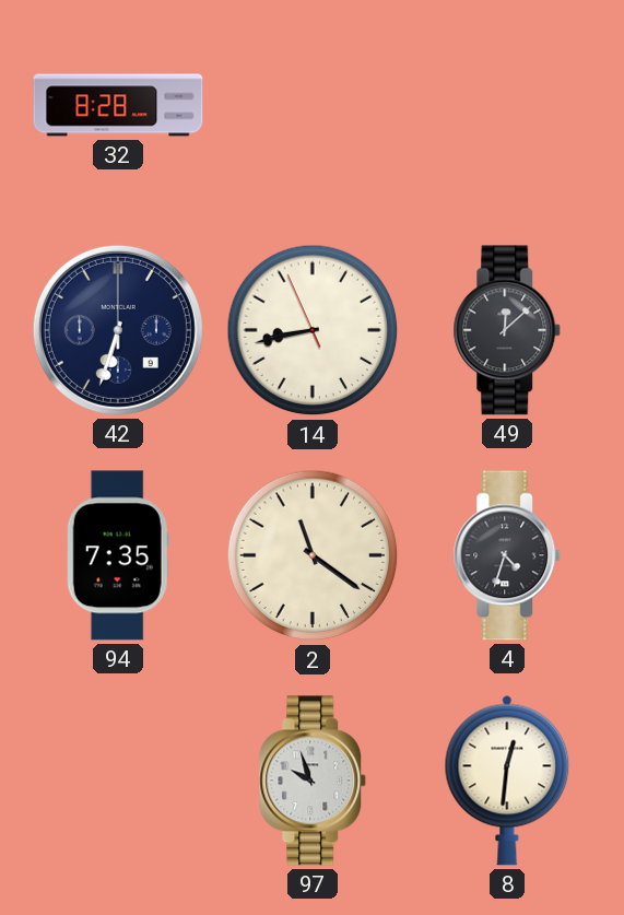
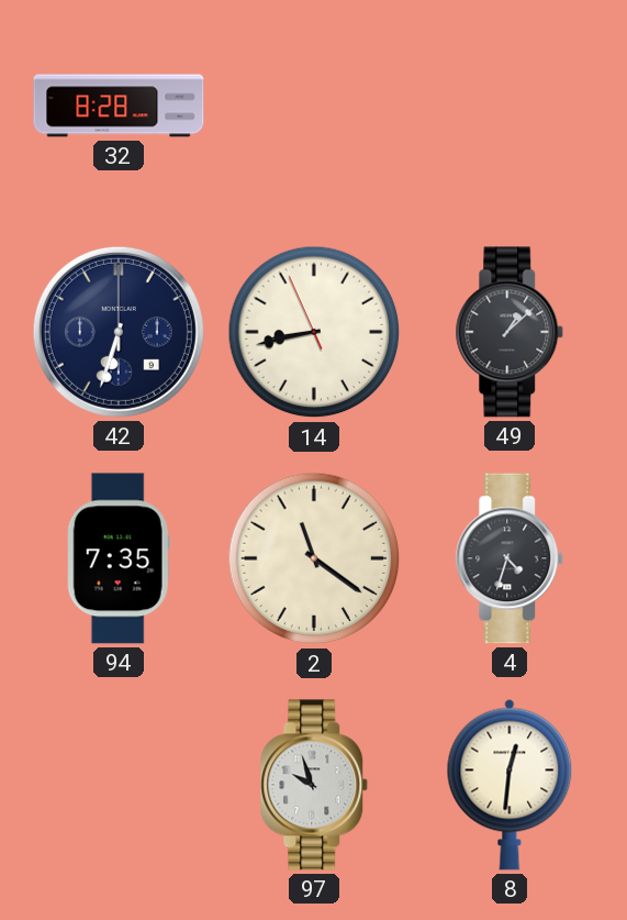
49: 12:08 -> 1:08 (510, 332)
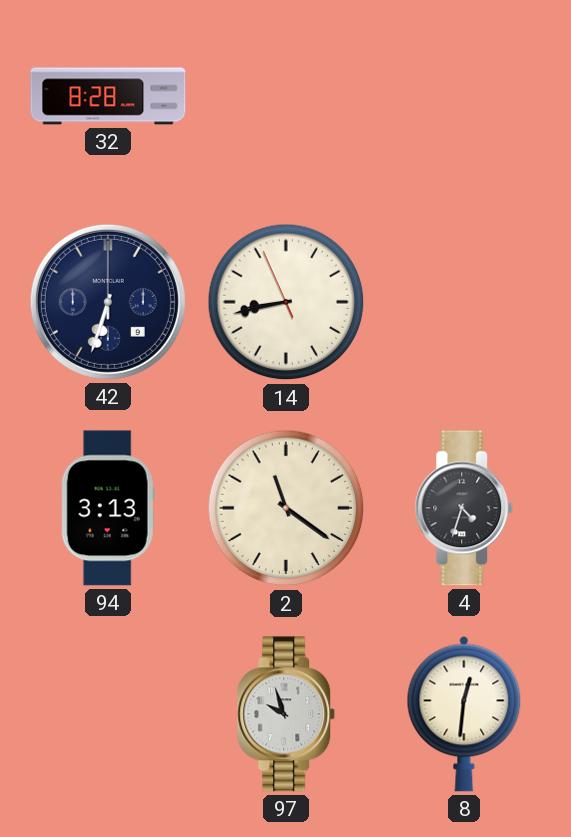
49: 1:08 -> none (510, 332)
94: 7:35 -> 3:13 (108, 508)
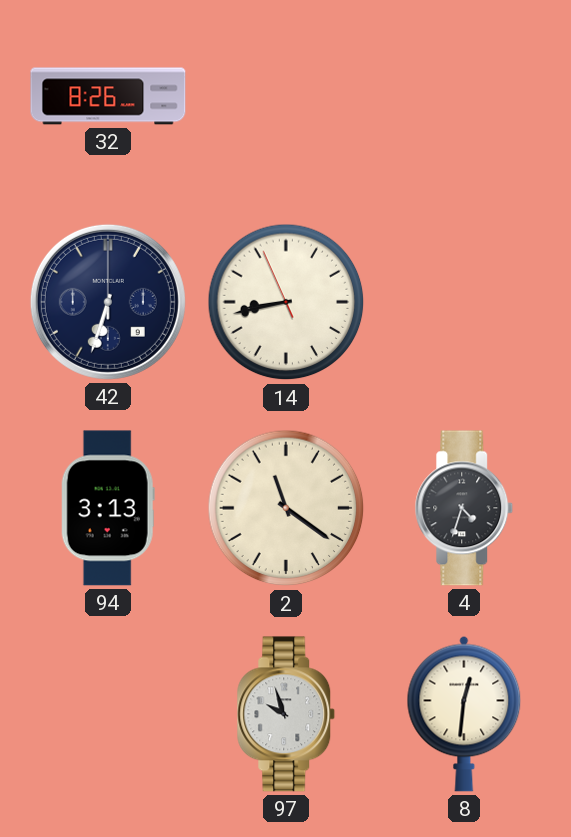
32: 8:28 -> 8:26 (108, 96)
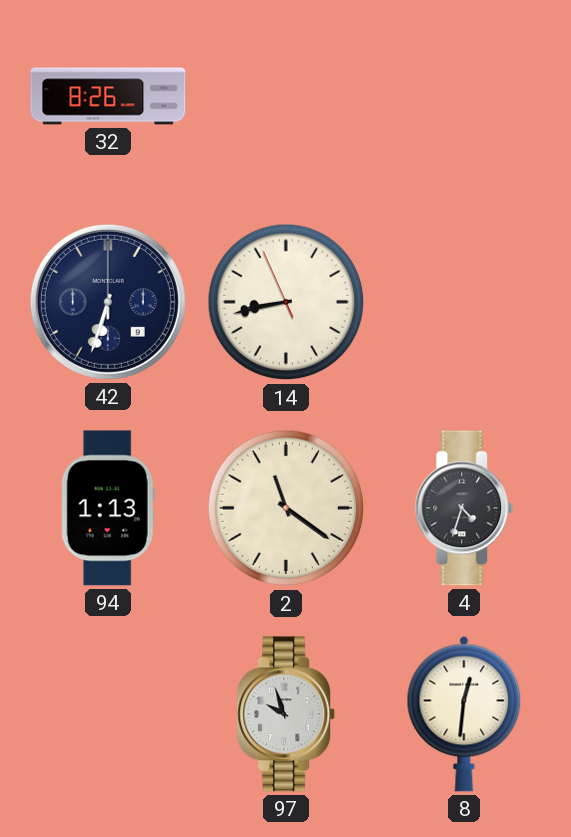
94: 3:13 -> 1:13 (108, 508)
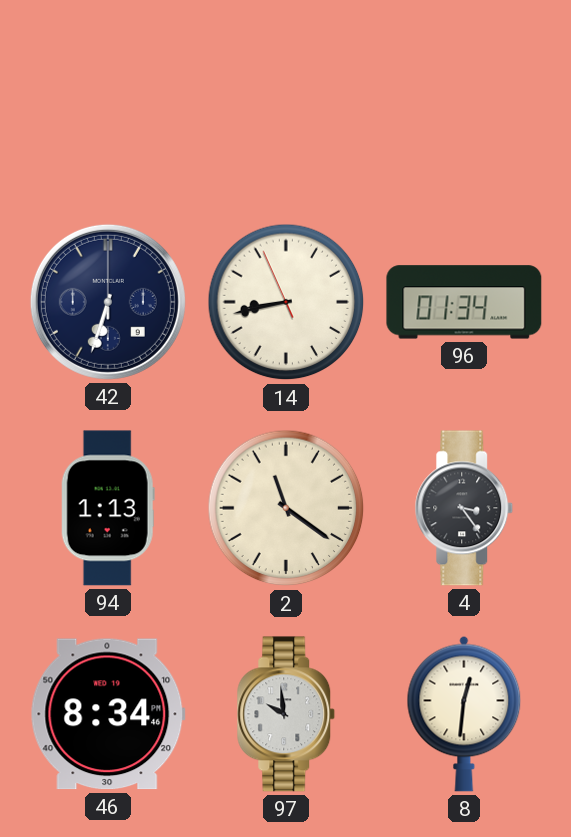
32: 8:26 -> none (108, 96)
96: none -> 01:34 (464, 302)
4: 4:33 -> 3:24 (464, 508)
46: none -> 8:34 (108, 714)
97: 9:57 -> 9:59 (286, 714)
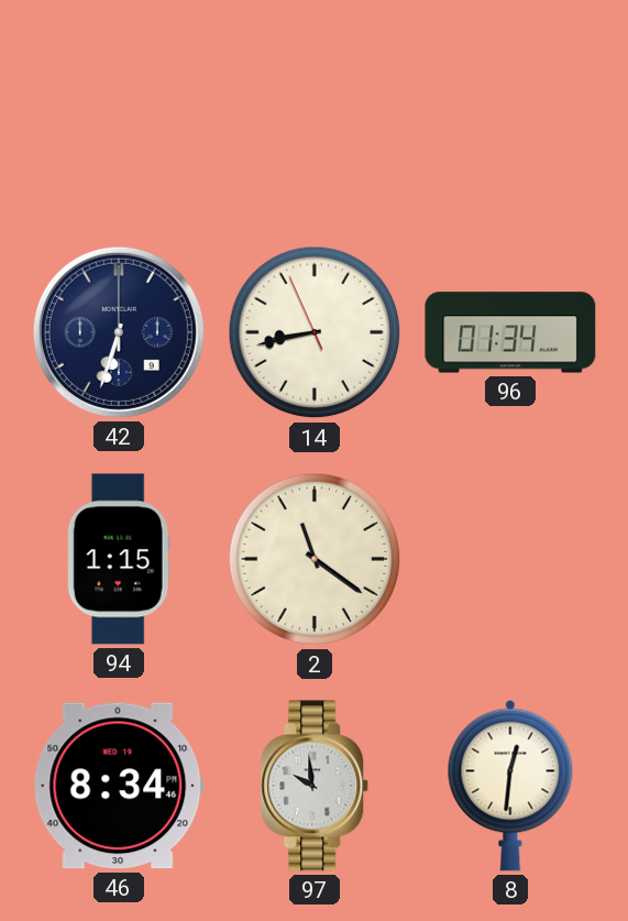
94: 1:13 -> 1:15 (119, 559)
4: 3:24 -> none (464, 508)
